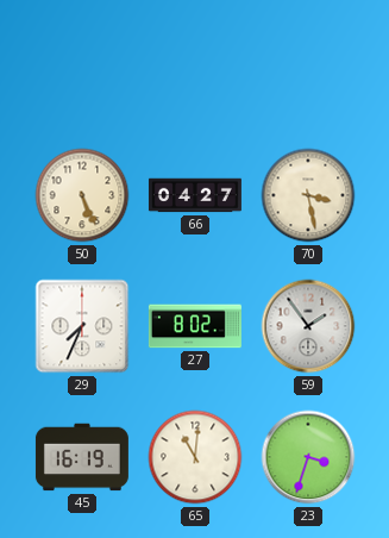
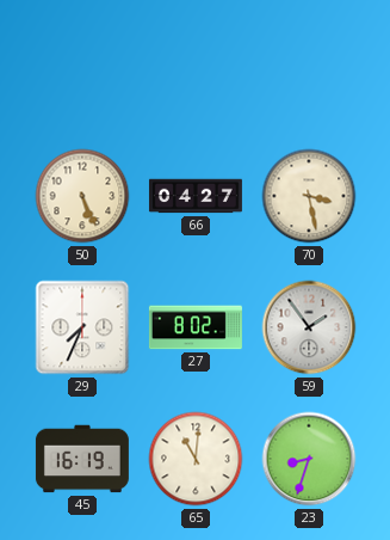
23: 3:33 -> 8:33 (309, 459)
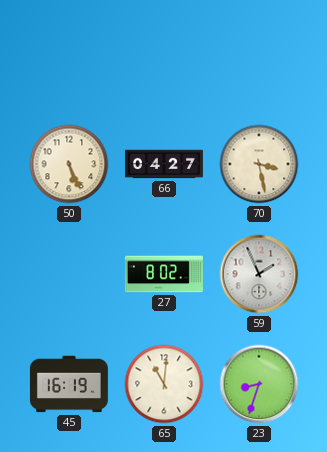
29: 7:34 -> none (82, 327)
59: 1:54 -> 1:56 (259, 274)
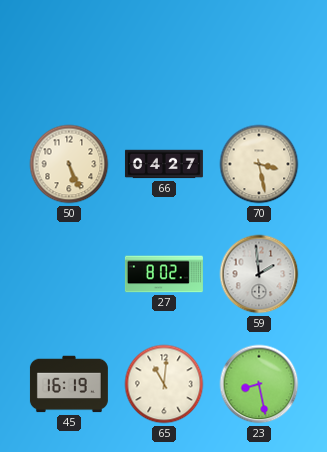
59: 1:56 -> 1:59 (259, 274)
23: 8:33 -> 8:28 (259, 384)
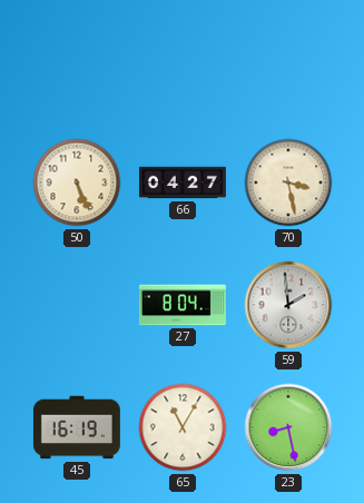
27: 8:02 -> 8:04 (183, 305)
65: 11:01 -> 11:05 (183, 427)
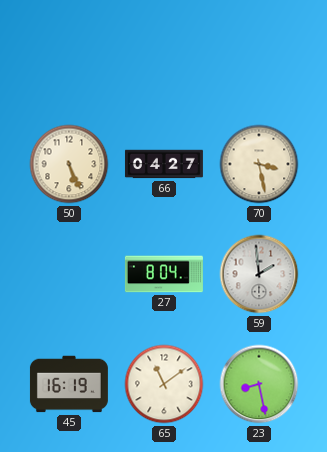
65: 11:05 -> 11:09 (164, 384)
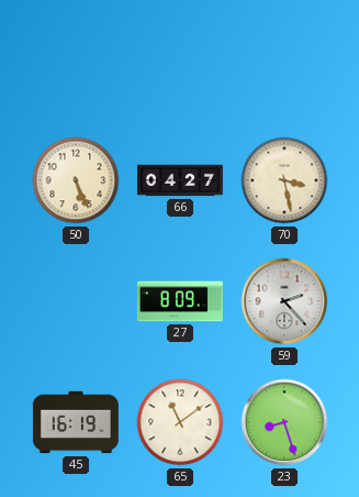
27: 8:04 -> 8:09 (180, 301)
59: 1:59 -> 2:23 (284, 301)
23: 8:28 -> 8:27 (284, 422)
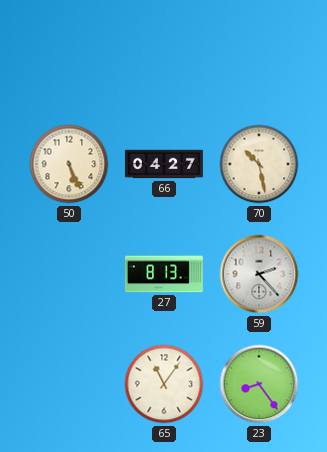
70: 3:28 -> 10:28 (259, 164)
27: 8:09 -> 8:13 (164, 274)
45: 16:19 -> none (76, 422)
65: 11:09 -> 11:06 (164, 384)
23: 8:27 -> 8:24 (259, 384)
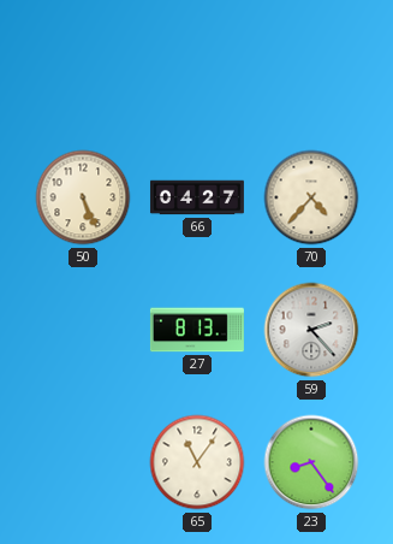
70: 10:28 -> 4:37 (311, 197)
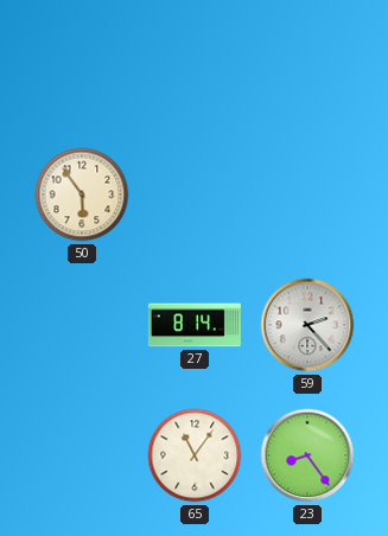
50: 5:26 -> 5:54 (82, 194)
66: 04:27 -> none (197, 197)
70: 4:37 -> none (311, 197)
27: 8:13 -> 8:14 (195, 325)
